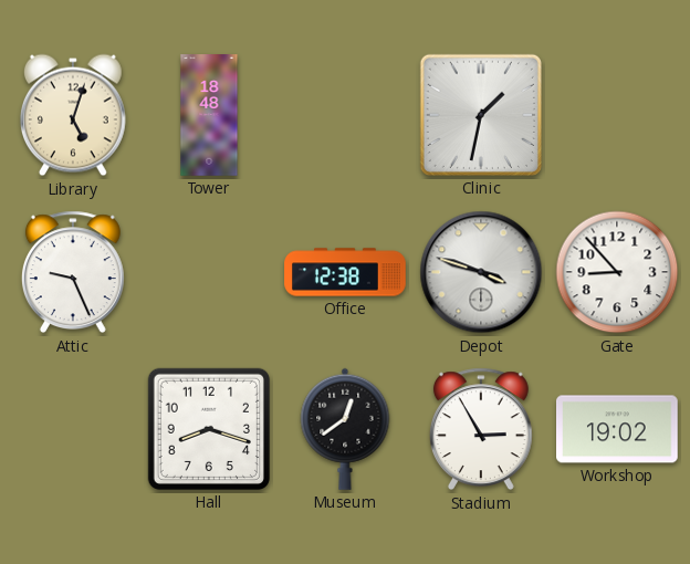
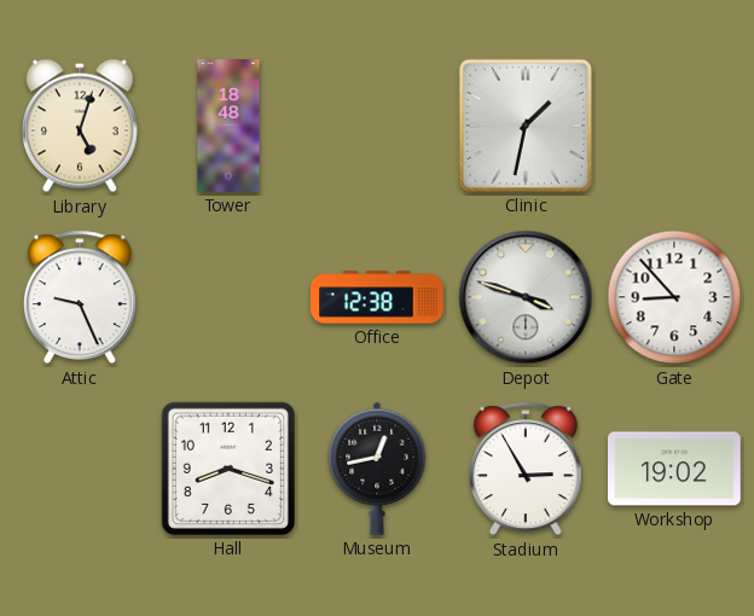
Museum: 12:39 -> 12:43 (377, 469)
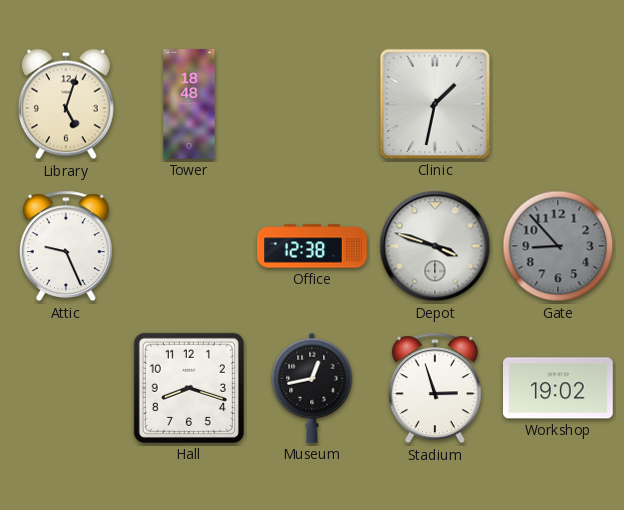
Gate dial: white -> grey (558, 246)
Stadium: 2:55 -> 2:57 (435, 388)
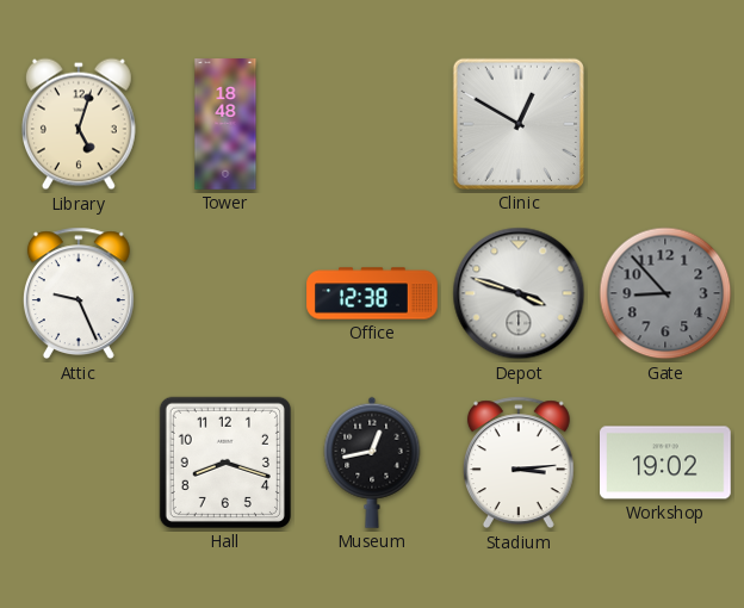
Clinic: 1:32 -> 12:50 (519, 124)
Stadium: 2:57 -> 3:14 (519, 463)
